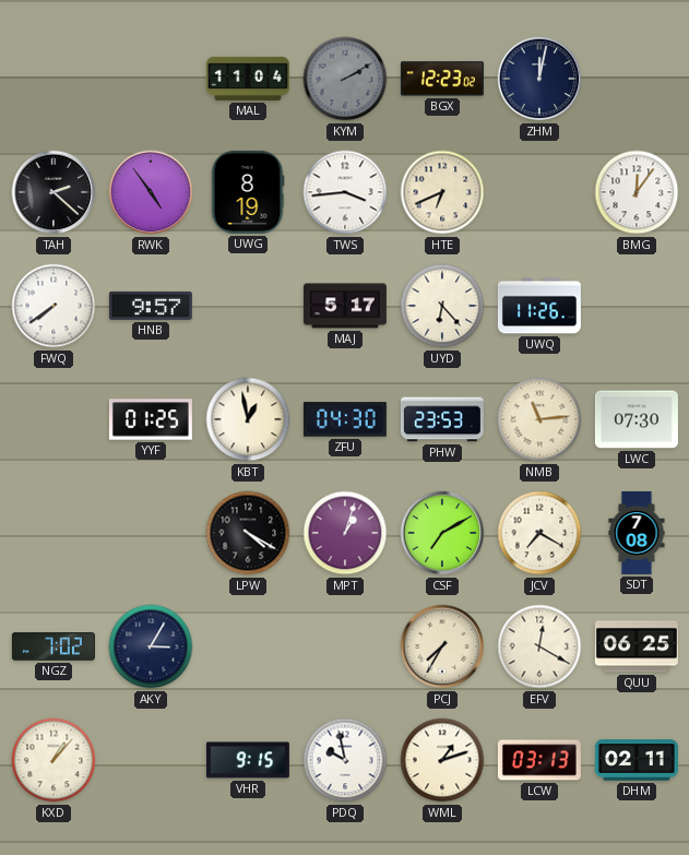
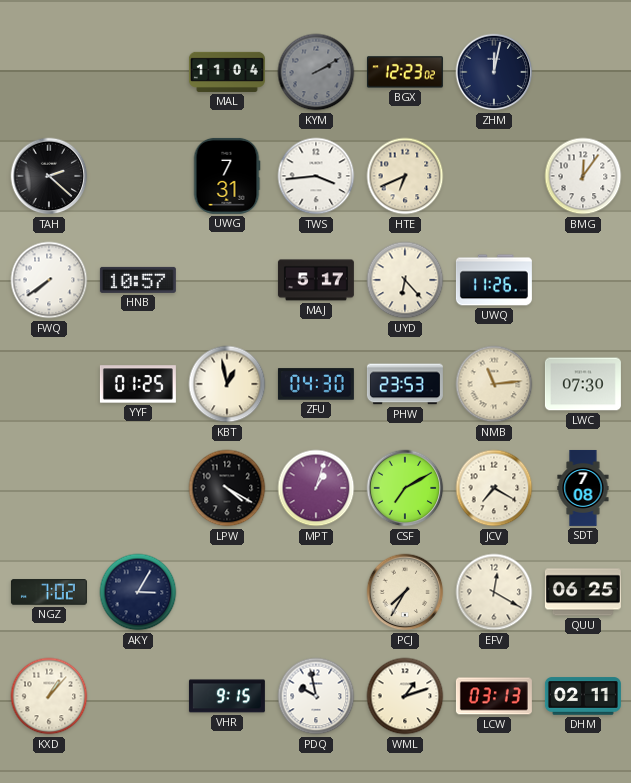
RWK: 4:54 -> none (151, 192)
UWG: 8:19 -> 7:31 (227, 176)
HNB: 9:57 -> 10:57 (138, 280)
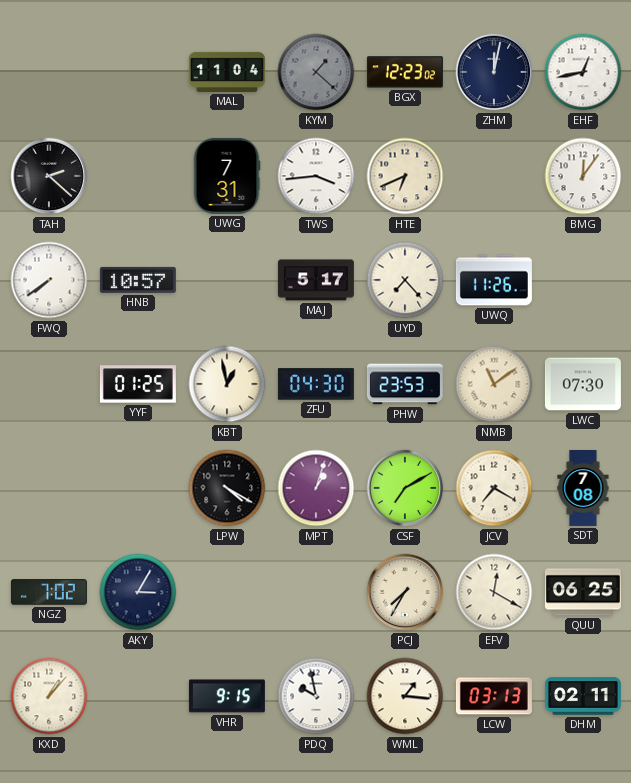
KYM: 2:10 -> 1:22 (316, 72)
EHF: none -> 12:43 (583, 72)
UYD: 6:23 -> 7:23 (405, 280)
NMB: 11:14 -> 11:09 (494, 384)
WML: 1:12 -> 1:16 (405, 696)
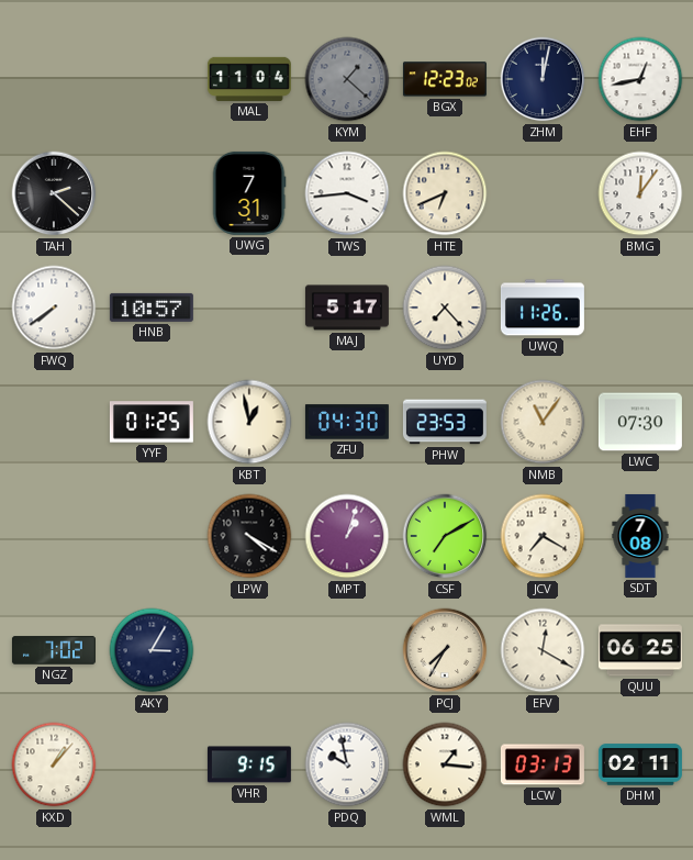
NMB: 11:09 -> 11:06 (543, 422)
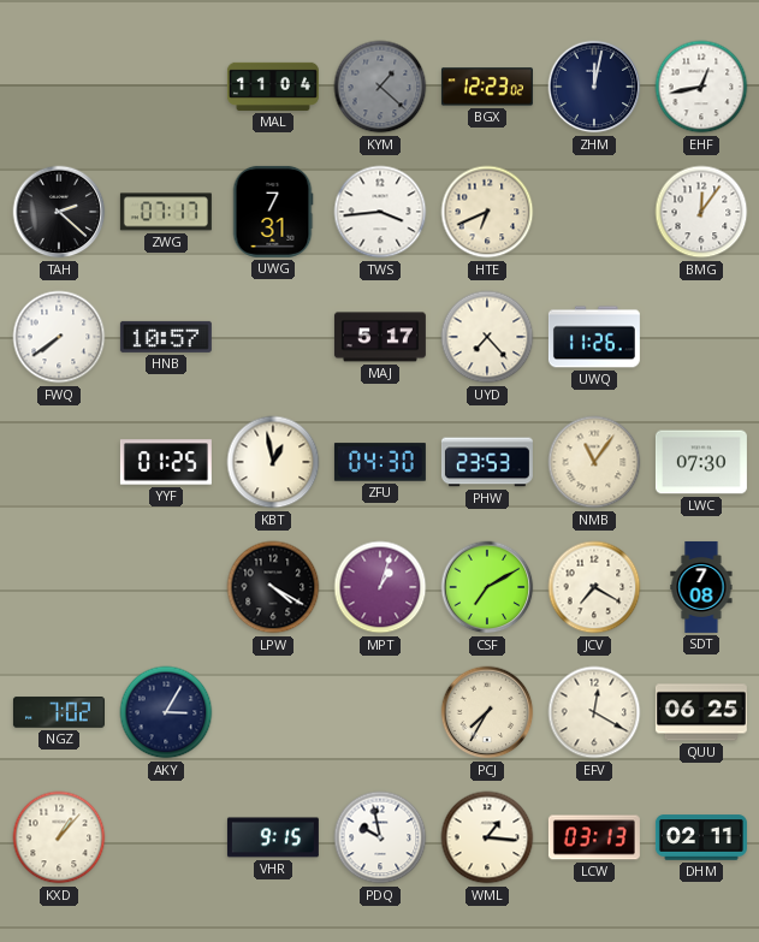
ZWG: none -> 07:17 (166, 212)
